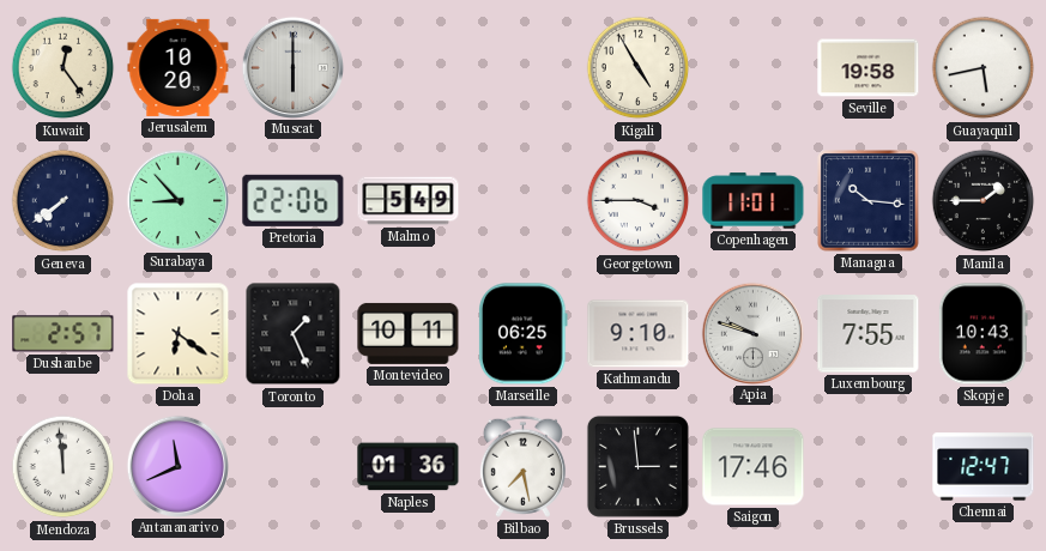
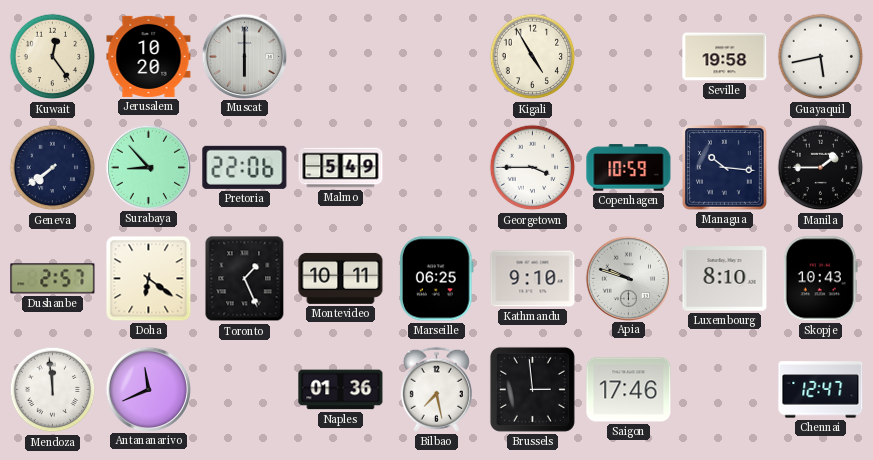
Copenhagen: 11:01 -> 10:59 (629, 168)
Luxembourg: 7:55 -> 8:10 (725, 279)
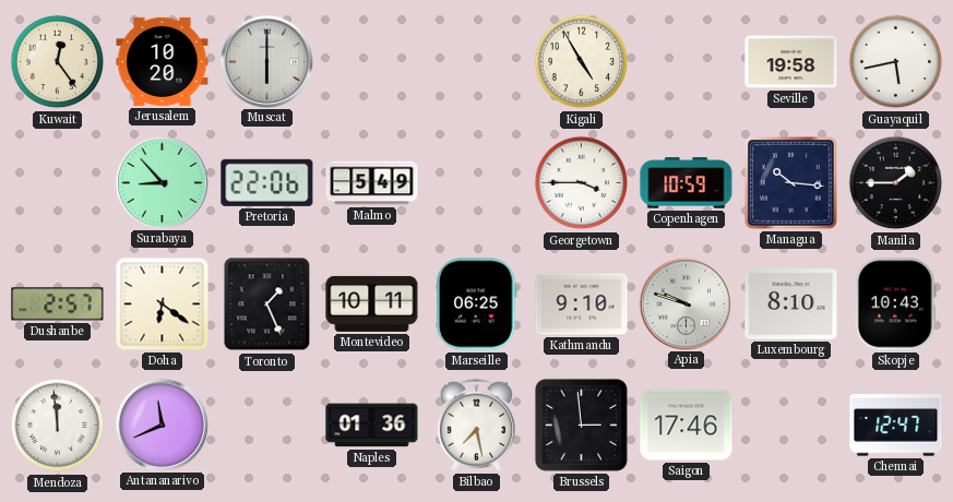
Geneva: 7:39 -> none (53, 168)
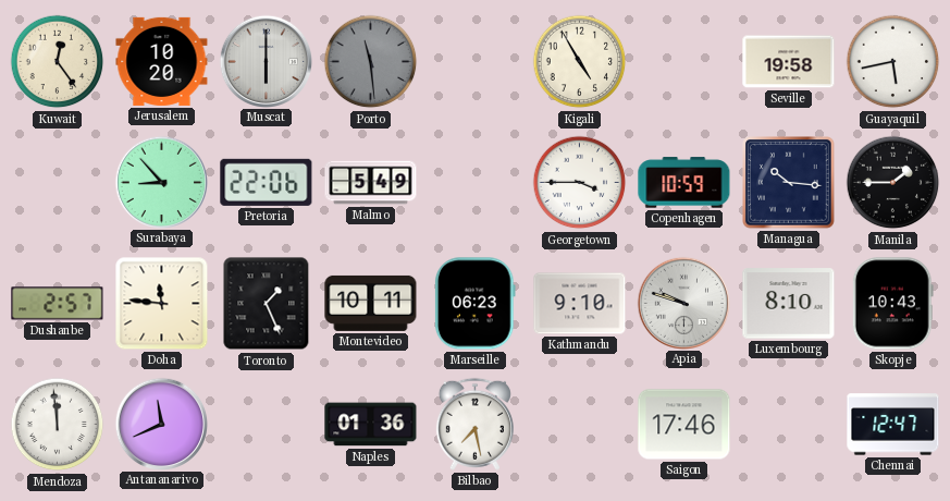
Porto: none -> 11:29 (371, 62)
Doha: 6:21 -> 11:46 (162, 304)
Marseille: 06:25 -> 06:23 (476, 304)
Brussels: 2:59 -> none (581, 425)
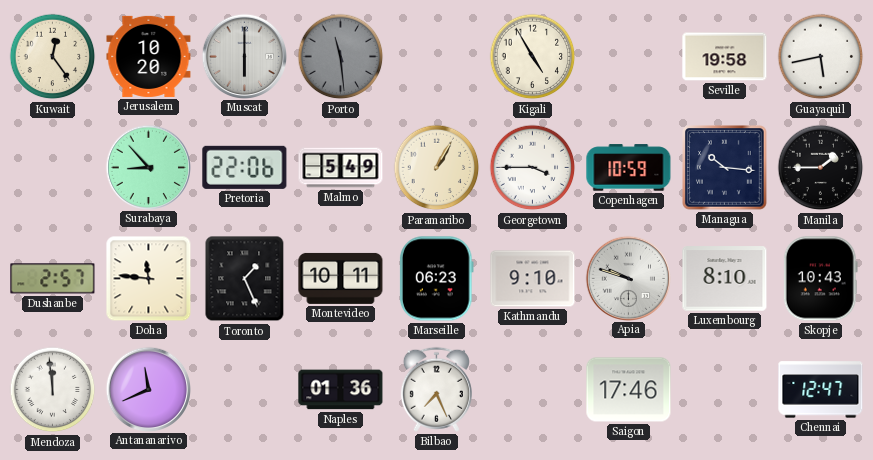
Paramaribo: none -> 1:05 (437, 168)
Bilbao: 7:28 -> 7:26 (436, 389)
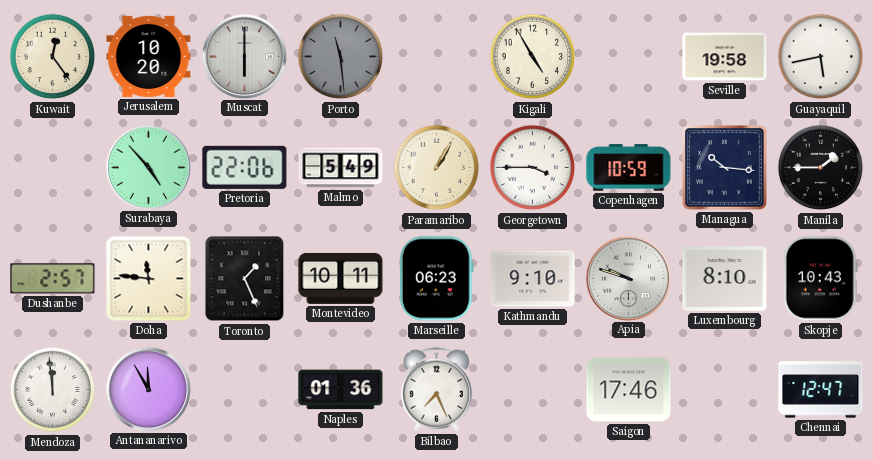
Surabaya: 8:53 -> 4:53 (148, 167)
Antananarivo: 11:41 -> 11:55 (148, 389)
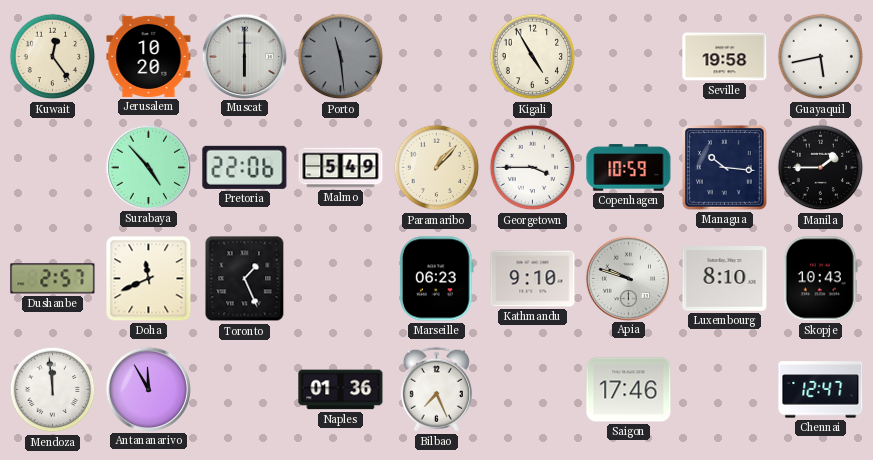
Paramaribo: 1:05 -> 1:07 (437, 168)
Doha: 11:46 -> 11:41 (149, 279)
Montevideo: 10:11 -> none (341, 278)
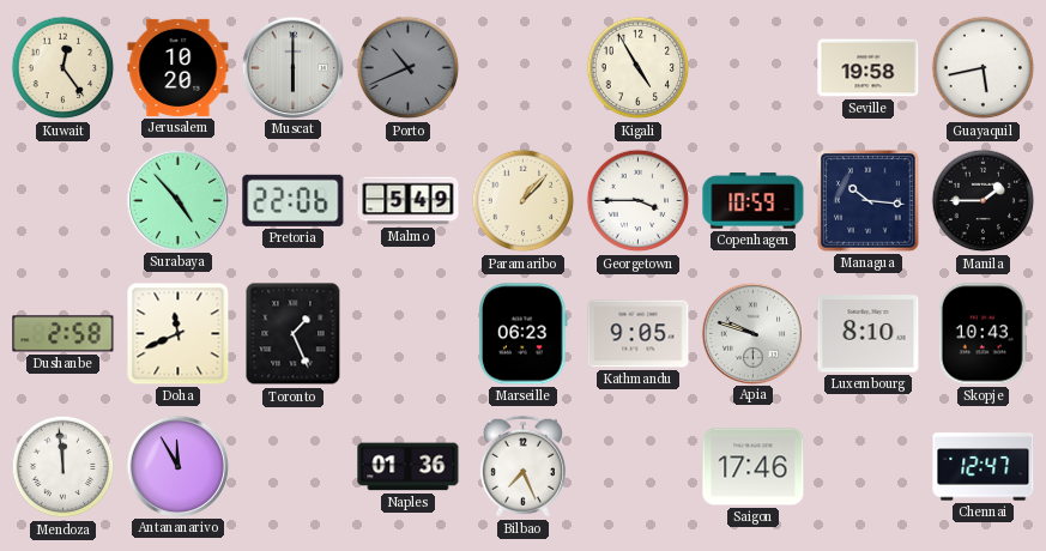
Porto: 11:29 -> 10:41 (409, 68)
Dushanbe: 2:57 -> 2:58 (64, 334)
Kathmandu: 9:10 -> 9:05 (639, 334)
